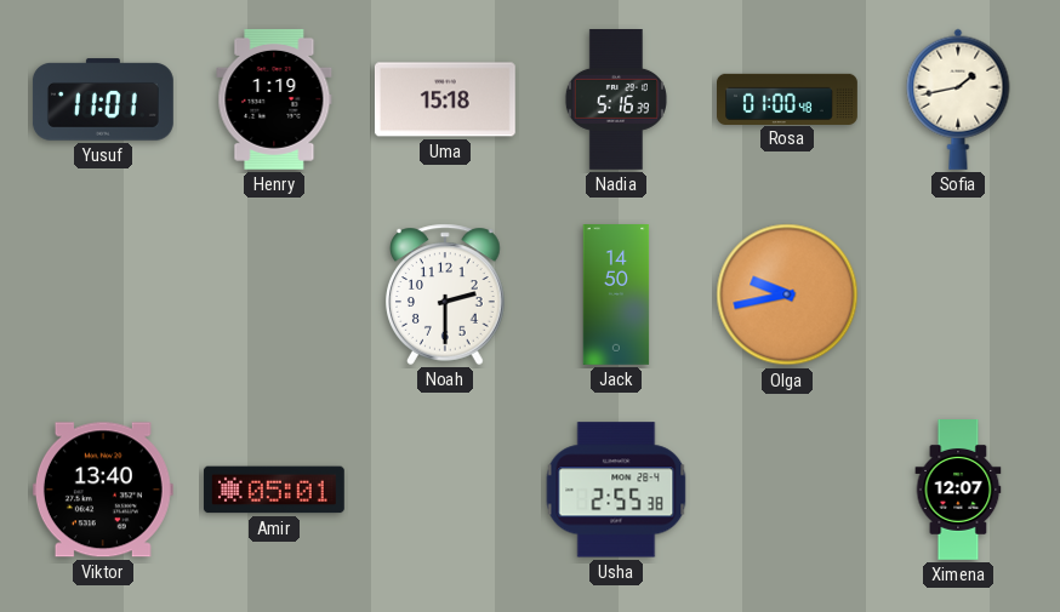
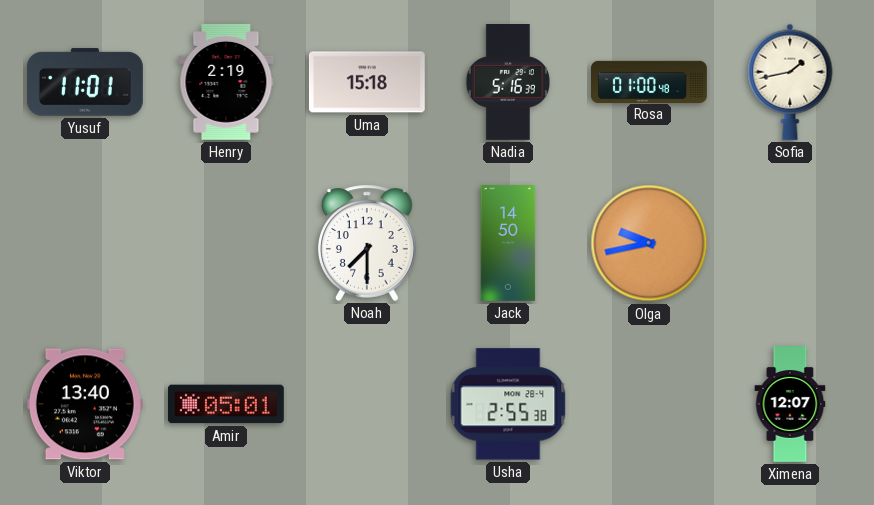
Henry: 1:19 -> 2:19 (226, 82)
Noah: 2:30 -> 7:30 (368, 243)
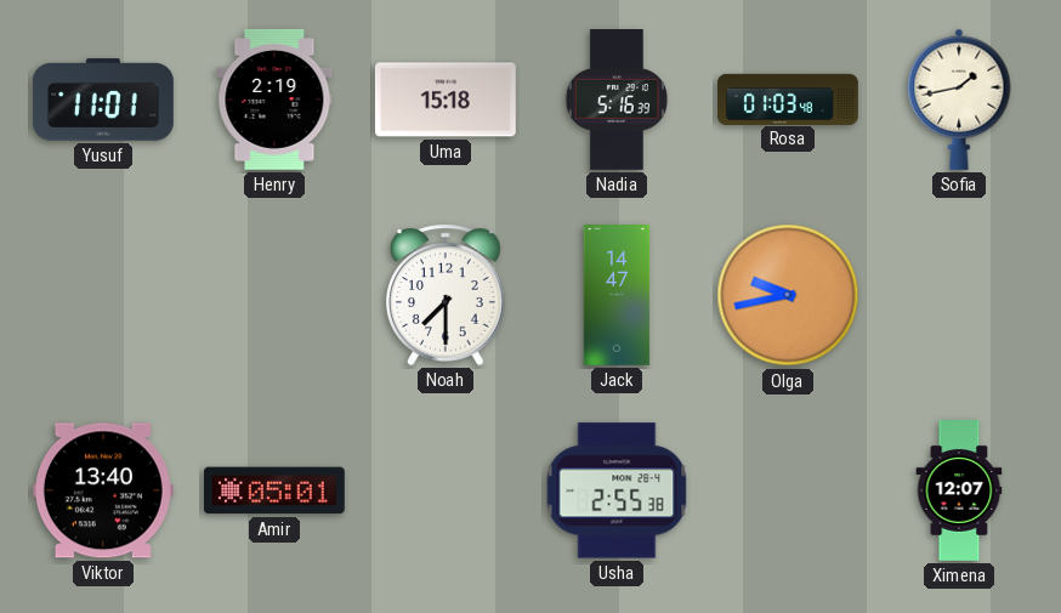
Rosa: 01:00 -> 01:03 (789, 98)
Jack: 14:50 -> 14:47 (617, 296)
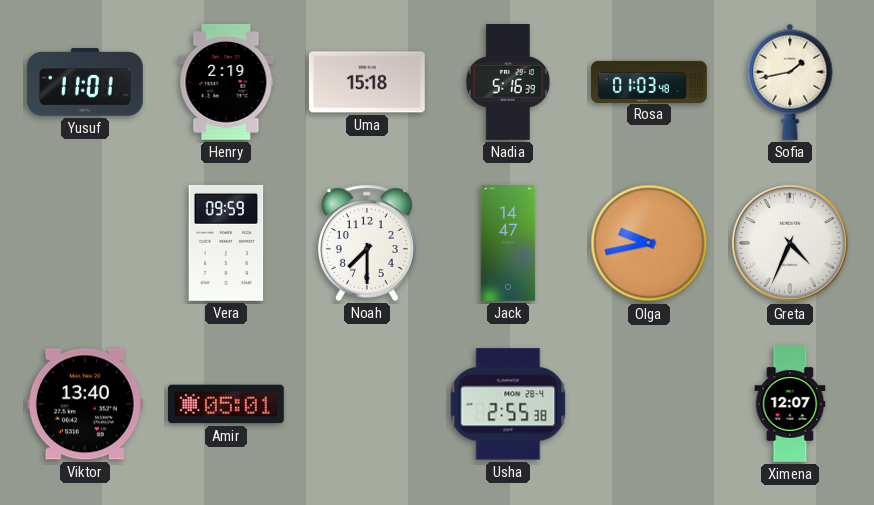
Vera: none -> 09:59 (226, 243)
Greta: none -> 4:34 (790, 243)
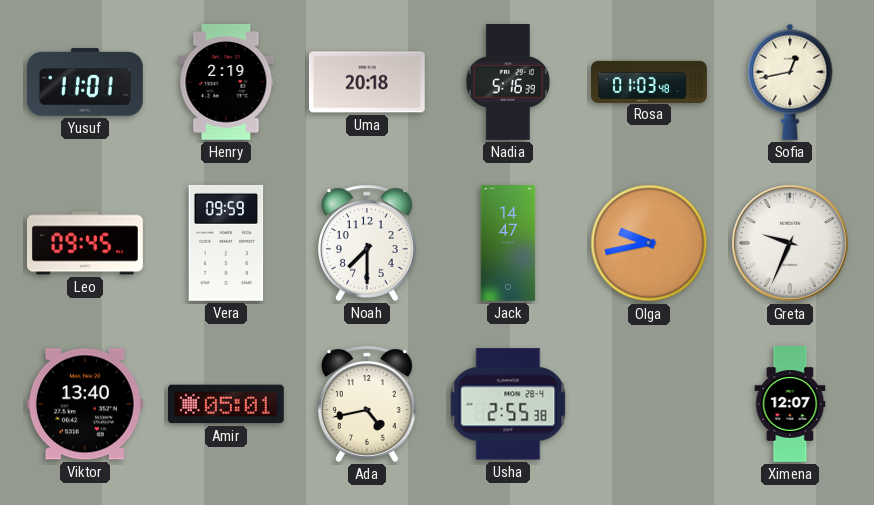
Uma: 15:18 -> 20:18 (367, 82)
Sofia: 1:43 -> 12:43 (790, 82)
Leo: none -> 09:45 (86, 243)
Greta: 4:34 -> 9:34 (790, 243)
Ada: none -> 4:43 (368, 404)
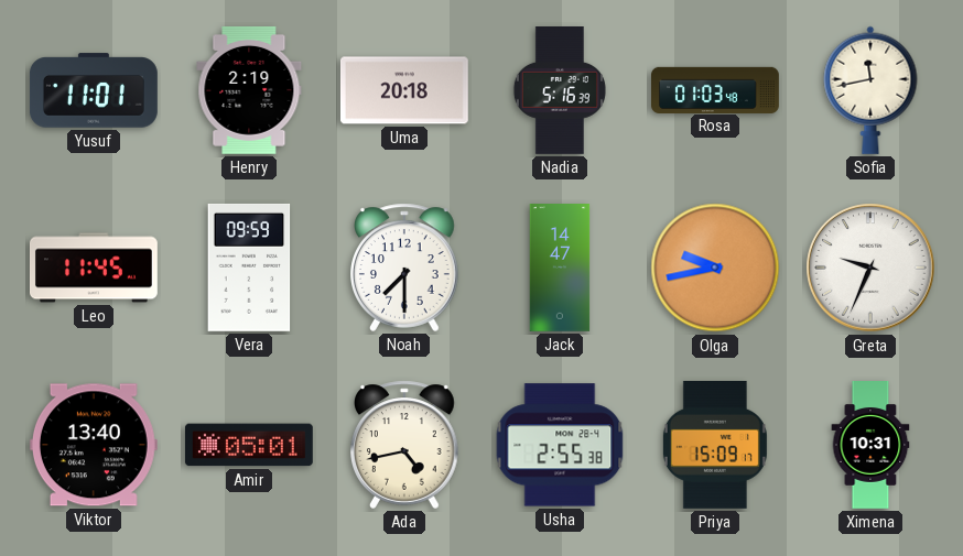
Sofia: 12:43 -> 11:43 (870, 90)
Leo: 09:45 -> 11:45 (95, 268)
Priya: none -> 15:09 (715, 445)
Ximena: 12:07 -> 10:31 (870, 446)
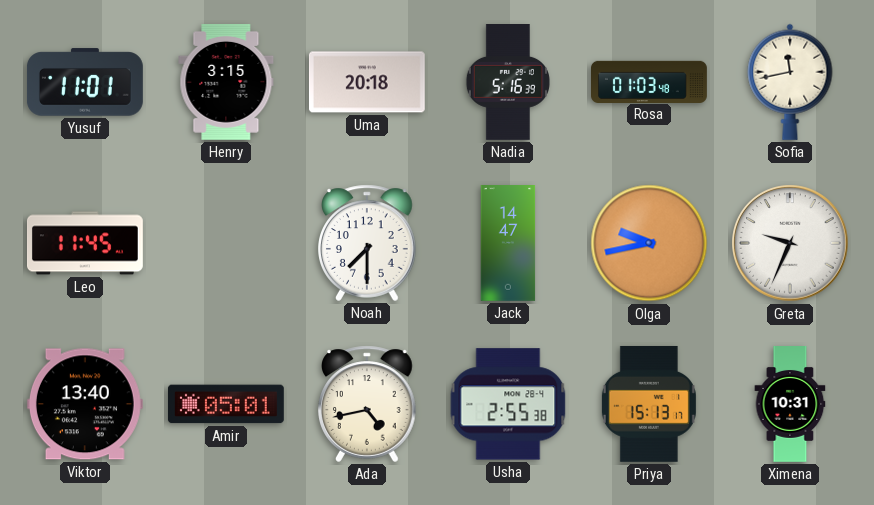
Henry: 2:19 -> 3:15 (226, 82)
Vera: 09:59 -> none (249, 268)
Priya: 15:09 -> 15:13 (649, 404)
